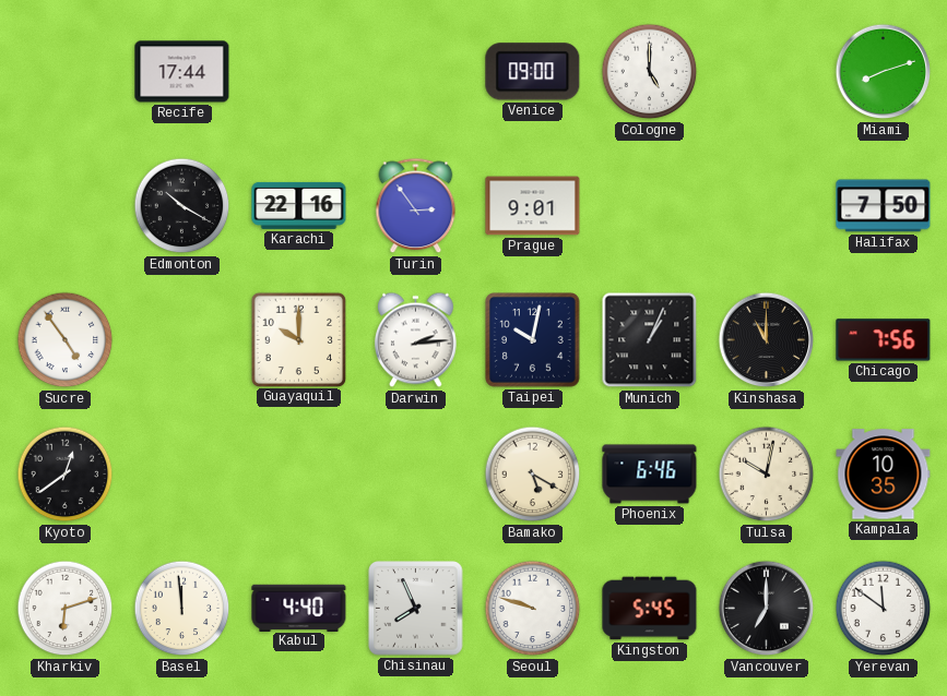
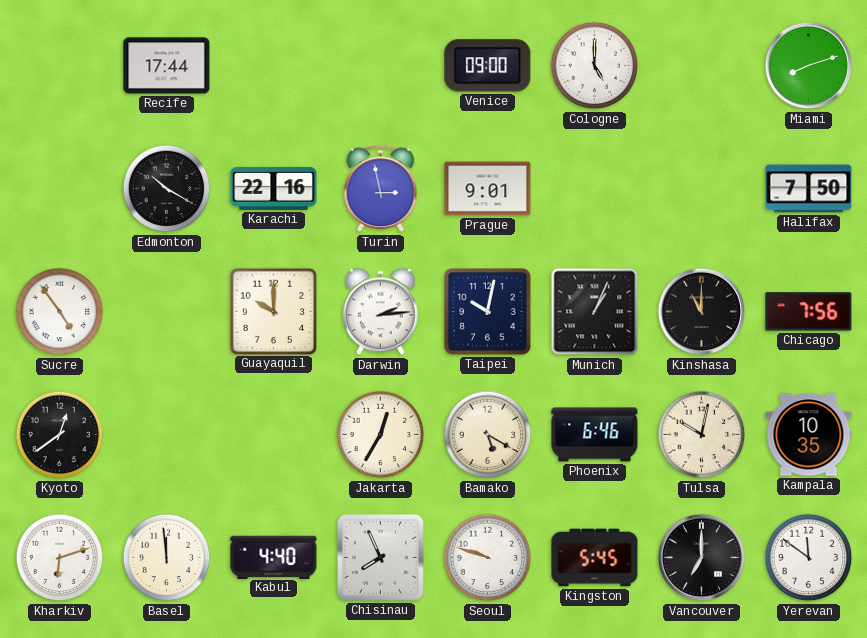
Turin: 2:54 -> 2:58 (381, 189)
Jakarta: none -> 12:35 (381, 435)
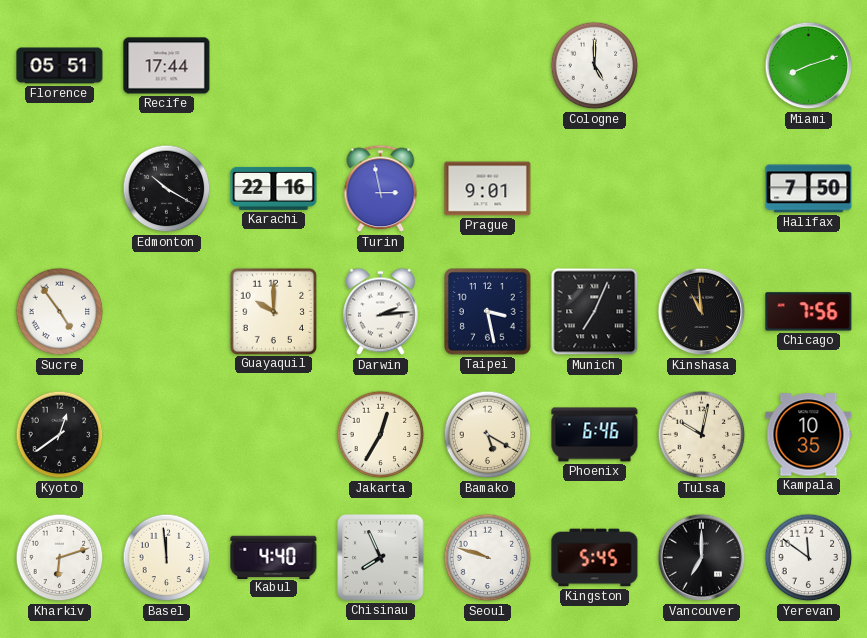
Florence: none -> 05:51 (60, 66)
Venice: 09:00 -> none (488, 66)
Taipei: 10:02 -> 3:28 (488, 312)
Munich: 1:04 -> 7:04 (595, 312)
Kinshasa: 11:00 -> 10:59 (702, 312)
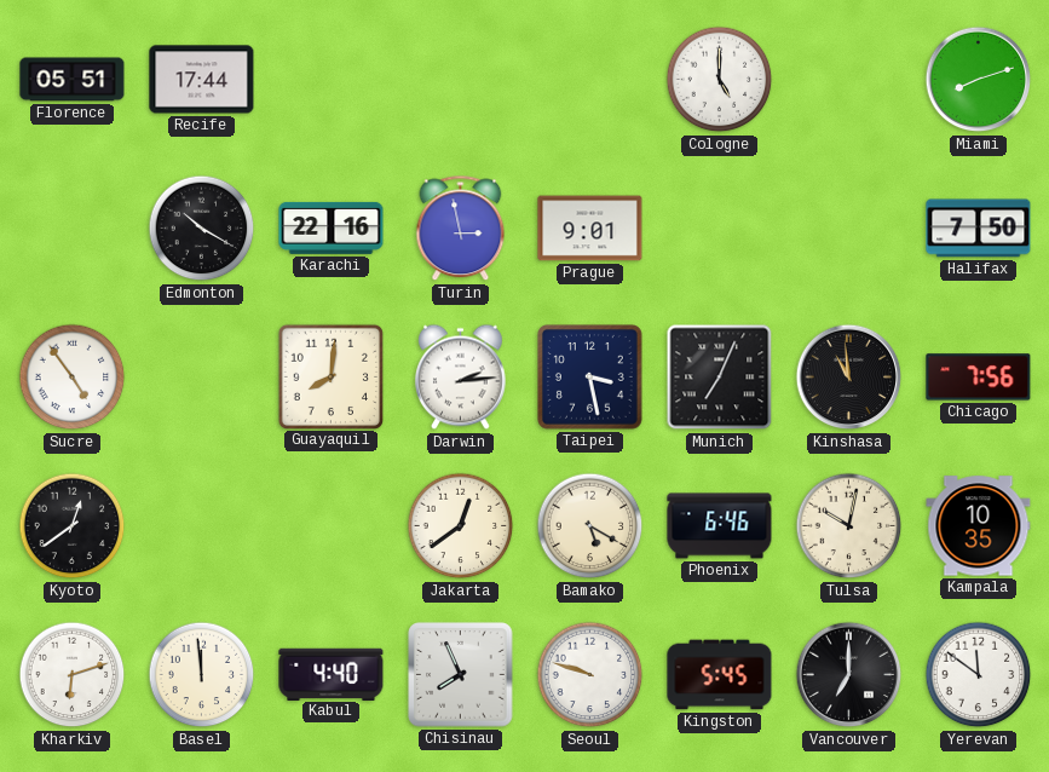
Guayaquil: 10:00 -> 8:01 (330, 376)
Jakarta: 12:35 -> 12:39 (461, 526)
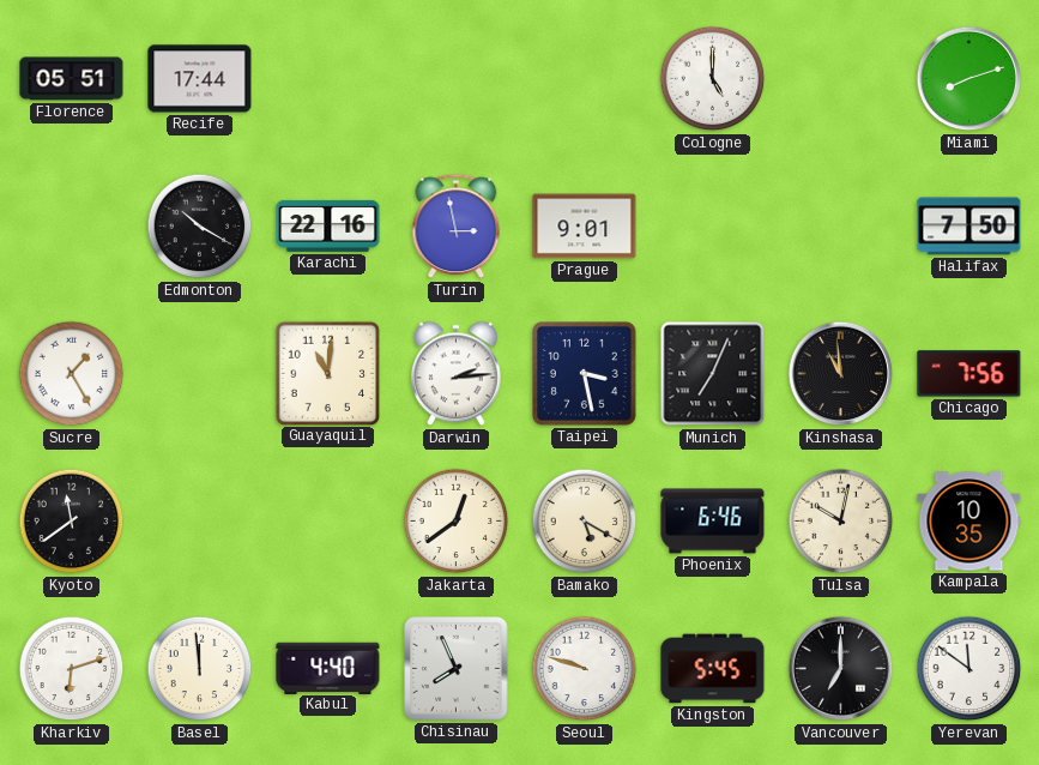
Sucre: 4:54 -> 1:25 (72, 374)
Guayaquil: 8:01 -> 11:01 (327, 373)
Kyoto: 12:39 -> 11:39 (72, 522)
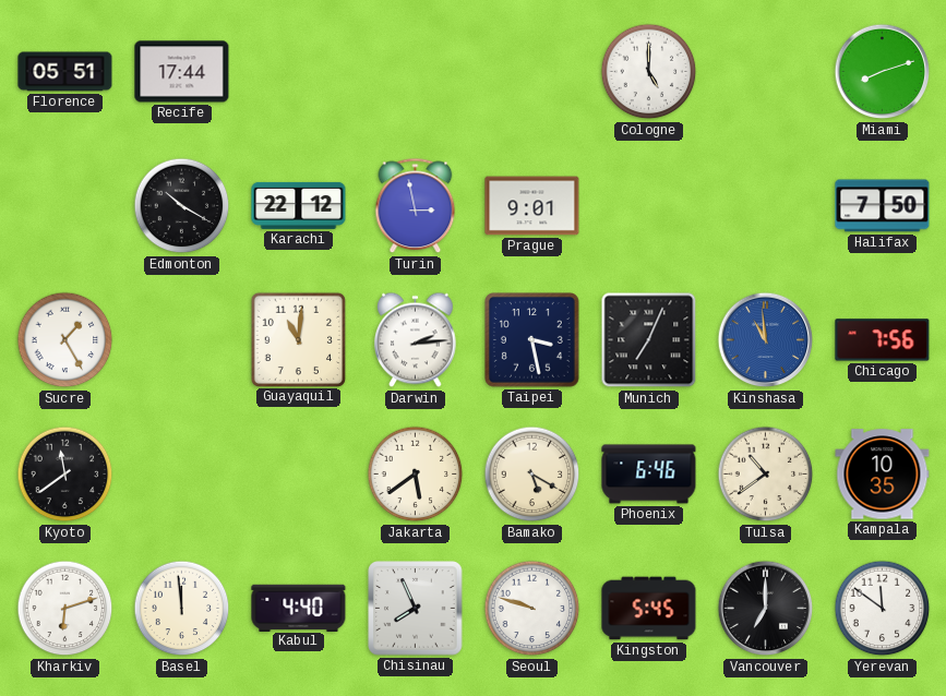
Karachi: 22:16 -> 22:12 (299, 205)
Kinshasa dial: black -> blue (766, 340)
Jakarta: 12:39 -> 5:39 (416, 475)
Tulsa: 10:02 -> 10:39 (766, 475)
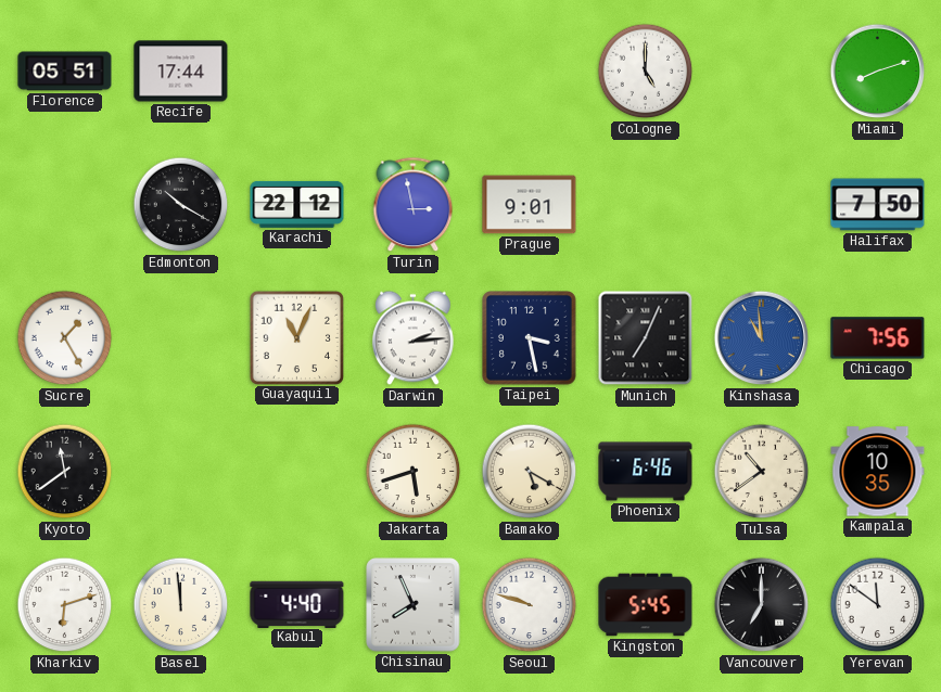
Guayaquil: 11:01 -> 11:04 (296, 337)
Jakarta: 5:39 -> 5:42 (414, 472)
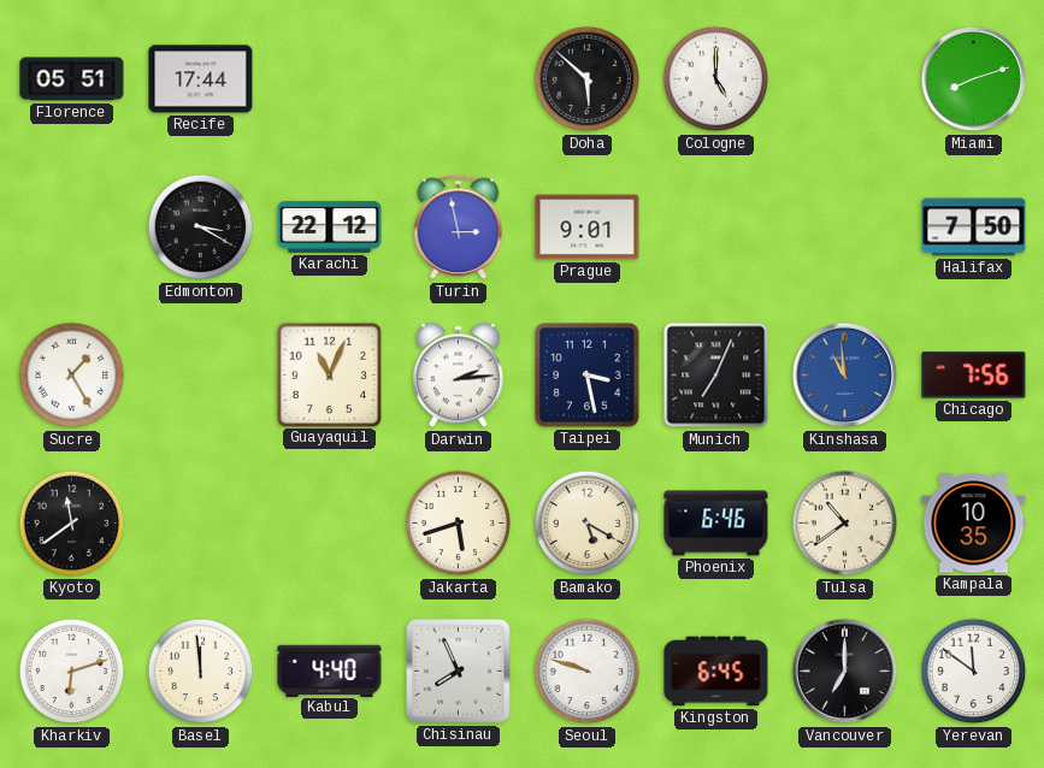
Doha: none -> 5:52 (588, 79)
Edmonton: 10:20 -> 3:20 (201, 228)
Kingston: 5:45 -> 6:45 (716, 672)
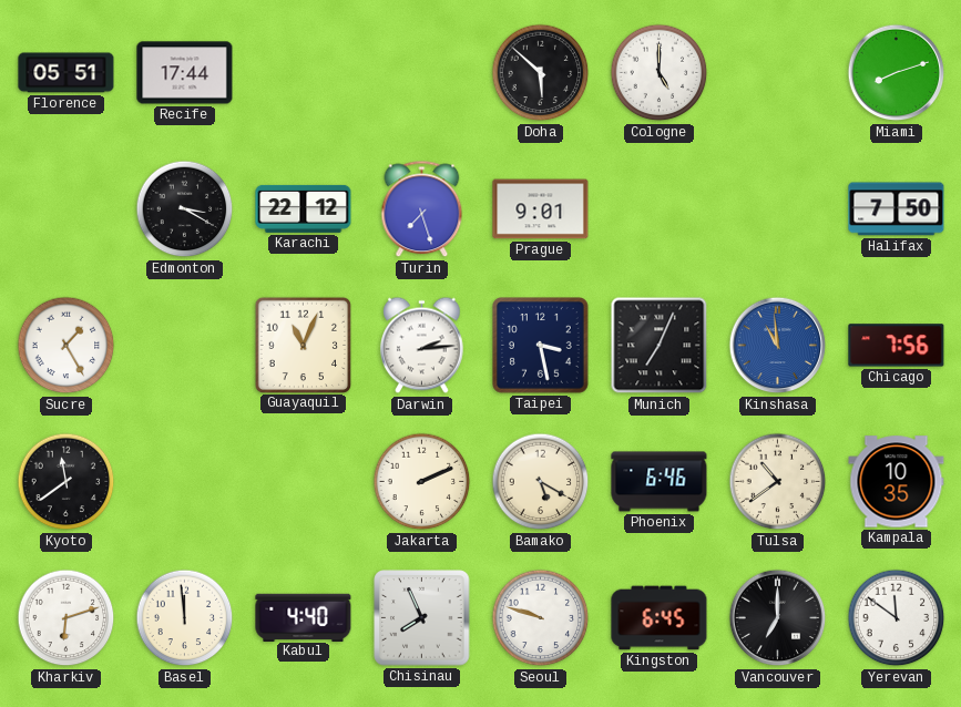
Turin: 2:58 -> 7:27 (422, 209)
Jakarta: 5:42 -> 2:11 (422, 482)
